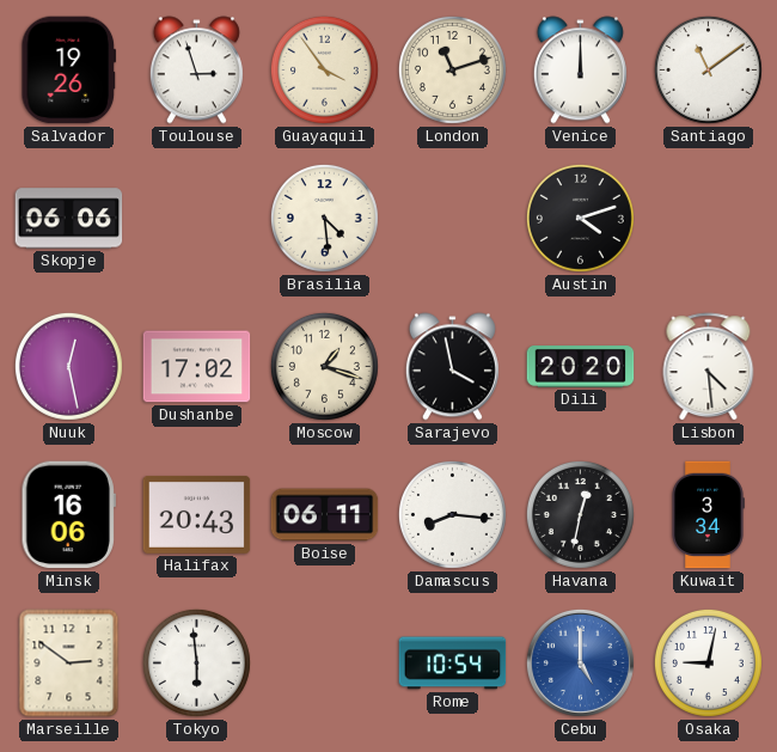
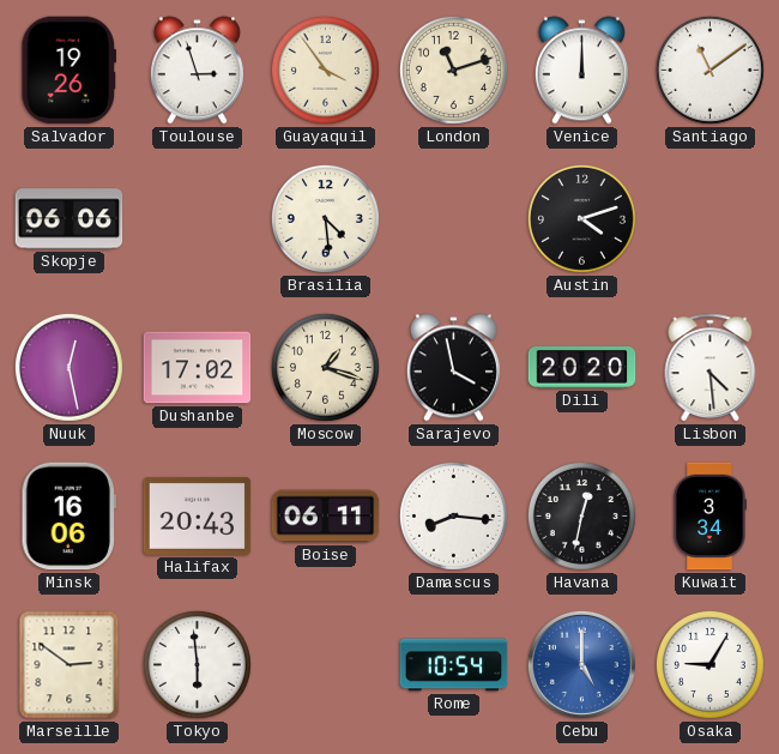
Osaka: 9:02 -> 9:05 (709, 664)
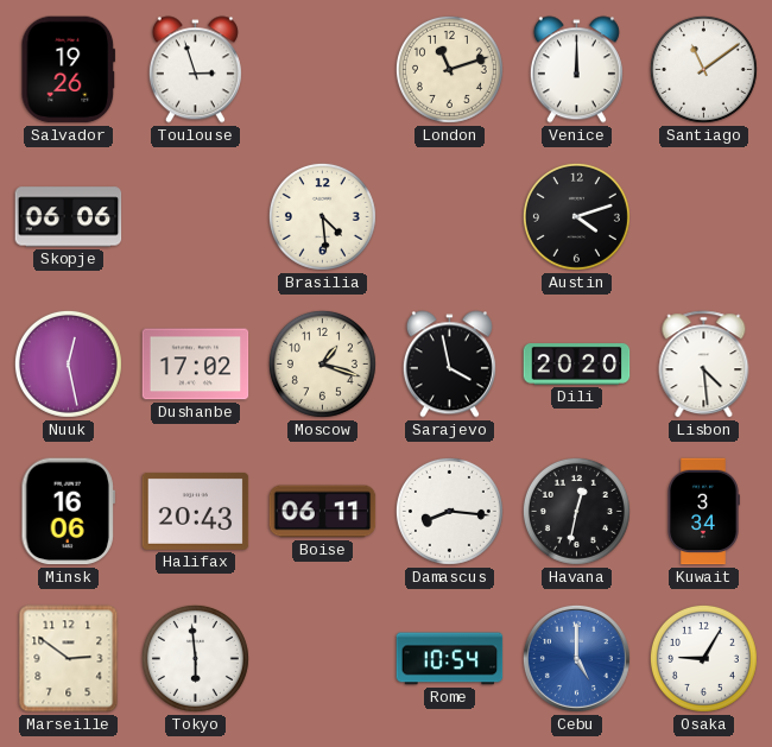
Guayaquil: 3:54 -> none (325, 70)
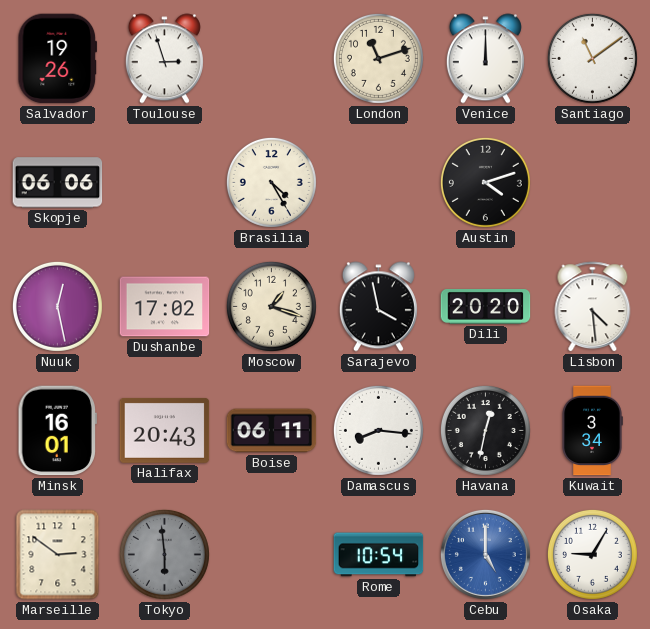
Brasilia: 4:29 -> 4:25 (271, 182)
Minsk: 16:06 -> 16:01 (57, 431)
Tokyo dial: white -> grey (164, 554)
